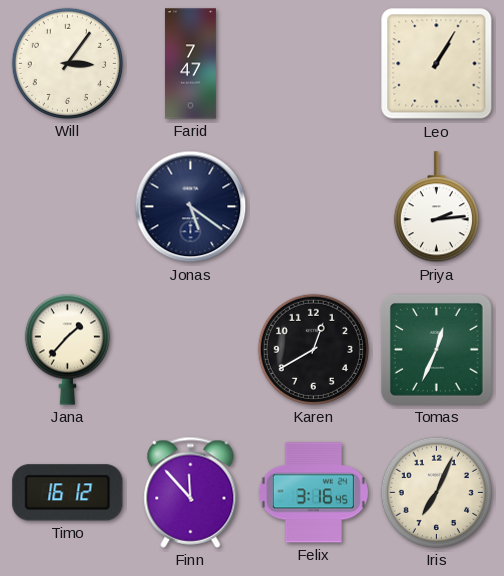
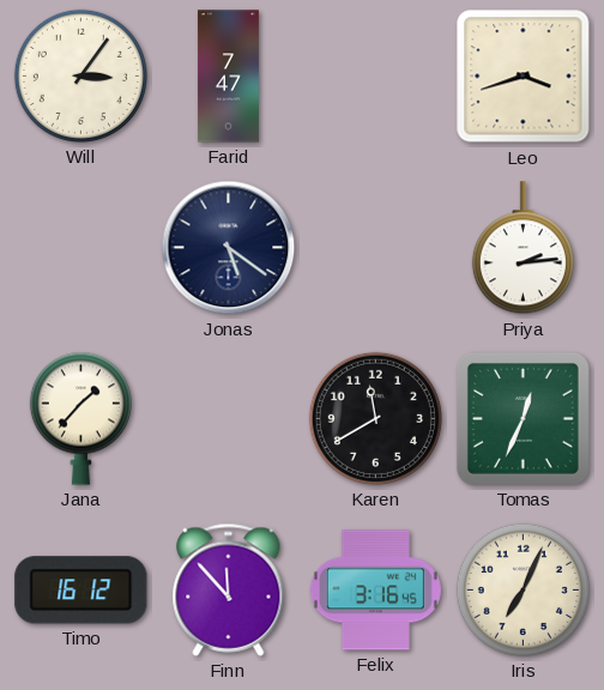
Leo: 1:05 -> 3:42 (524, 77)
Karen: 12:40 -> 11:40 (375, 418)
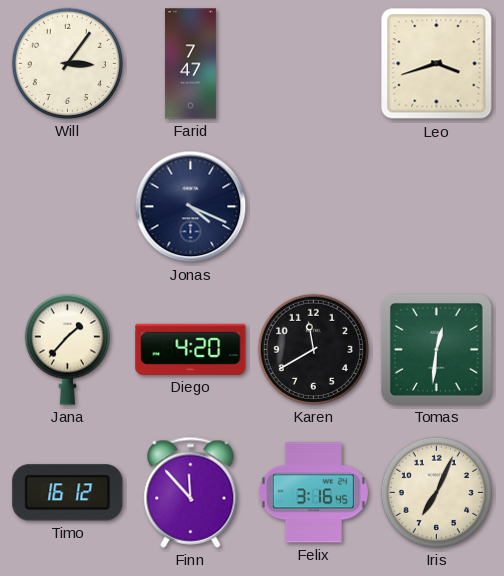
Jonas: 5:21 -> 4:19 (191, 207)
Priya: 2:14 -> none (523, 248)
Diego: none -> 4:20 (191, 349)
Tomas: 12:34 -> 12:31 (436, 349)
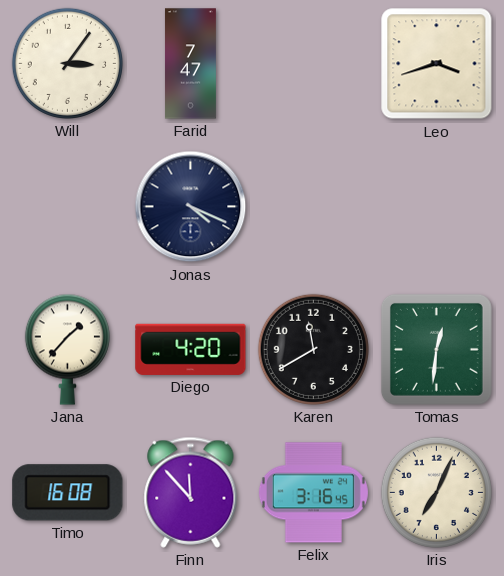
Timo: 16:12 -> 16:08 (68, 493)
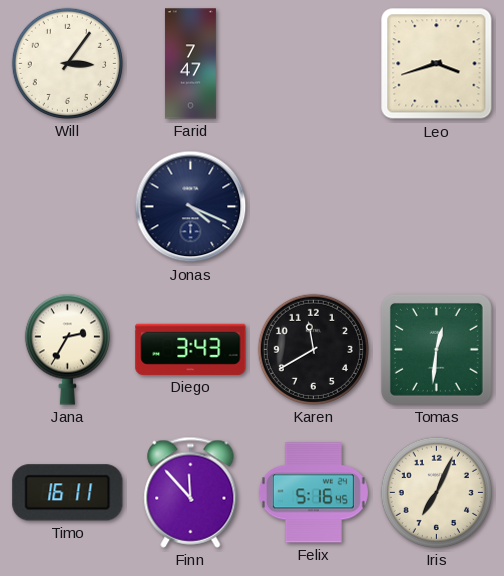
Jana: 1:37 -> 2:35 (67, 349)
Diego: 4:20 -> 3:43 (191, 349)
Timo: 16:08 -> 16:11 (68, 493)
Felix: 3:16 -> 5:16 (313, 493)
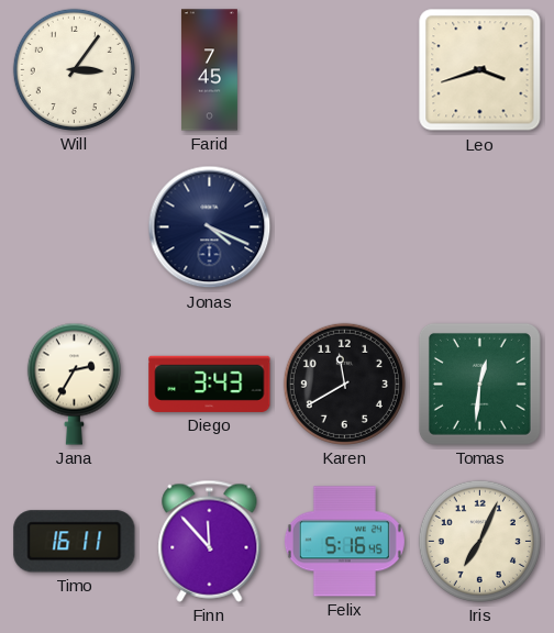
Farid: 7:47 -> 7:45 (209, 70)
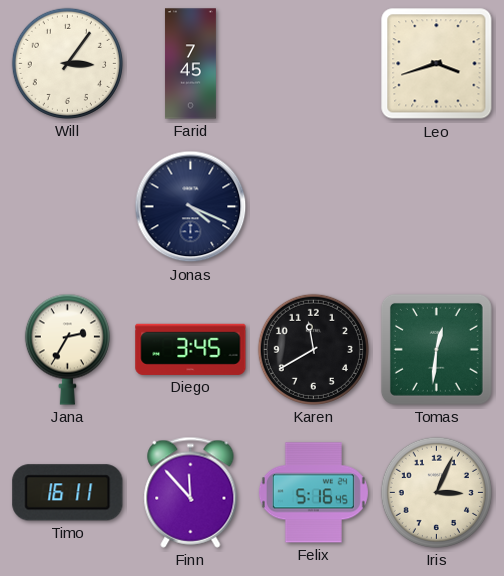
Diego: 3:43 -> 3:45 (191, 349)
Iris: 7:04 -> 3:04 (436, 492)
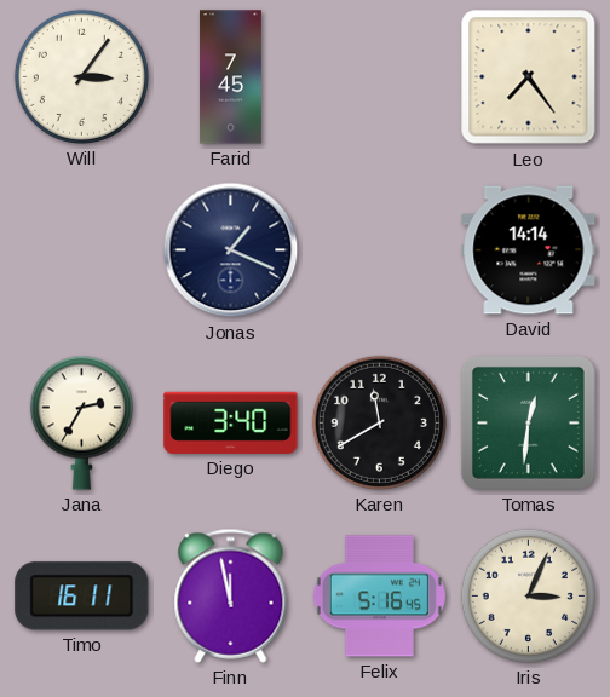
Leo: 3:42 -> 7:24 (529, 77)
Jonas: 4:19 -> 1:19 (231, 250)
David: none -> 14:14 (529, 250)
Diego: 3:45 -> 3:40 (231, 422)
Finn: 11:53 -> 11:58 (231, 595)
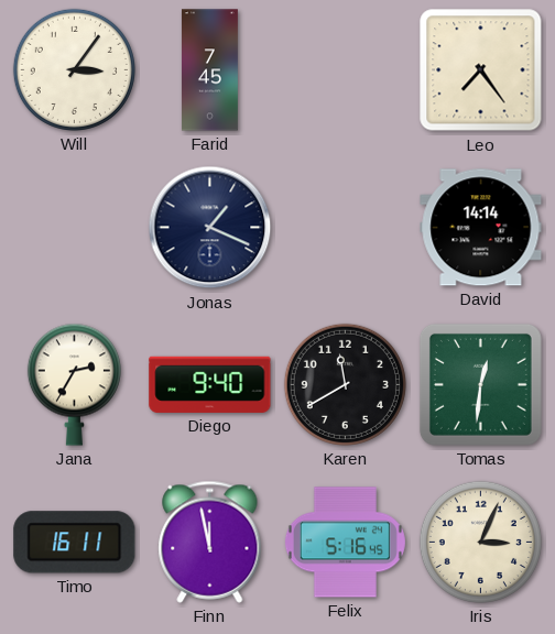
Diego: 3:40 -> 9:40 (210, 384)
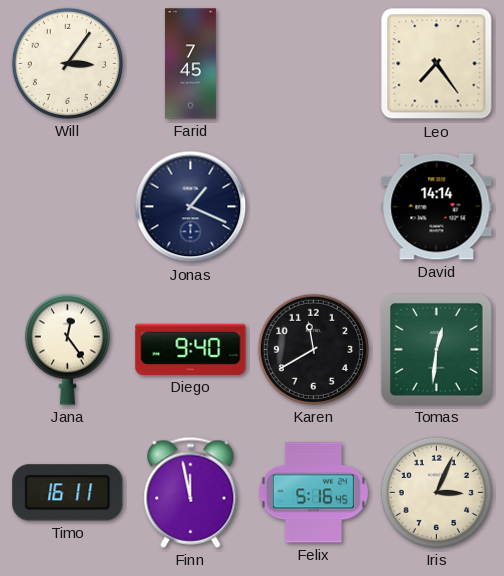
Jana: 2:35 -> 12:24 (67, 349)
